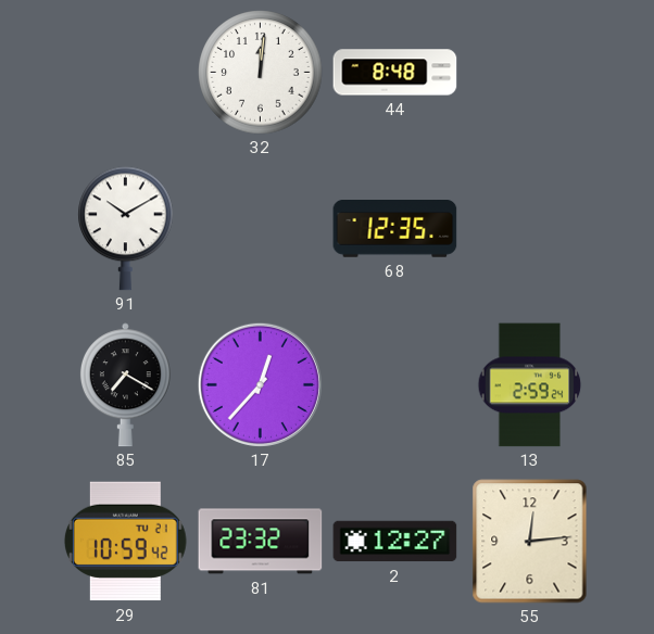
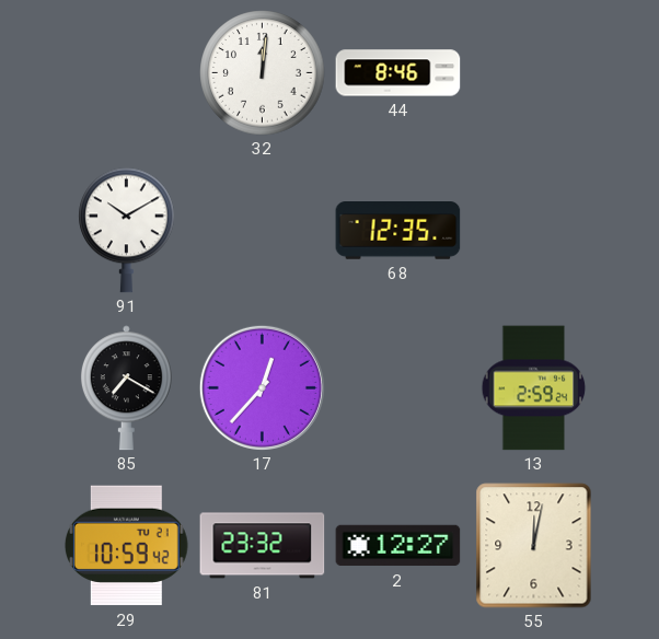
44: 8:48 -> 8:46 (398, 73)
55: 12:14 -> 12:02 (534, 546)
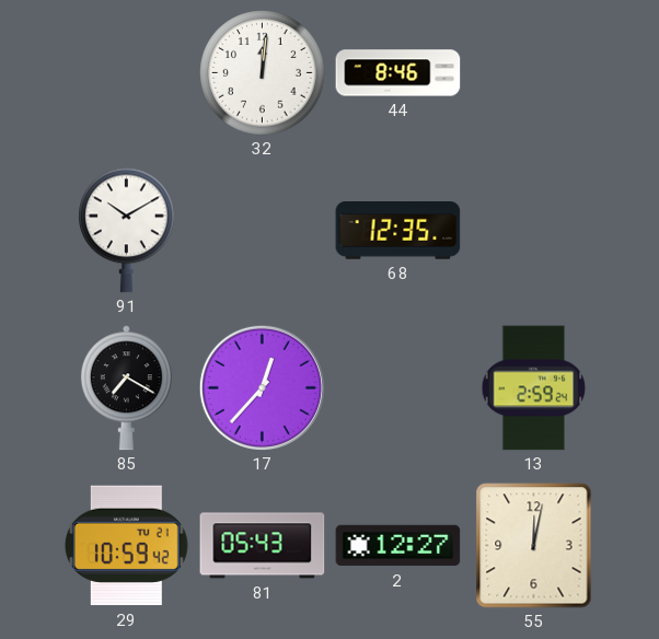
81: 23:32 -> 05:43 (263, 546)
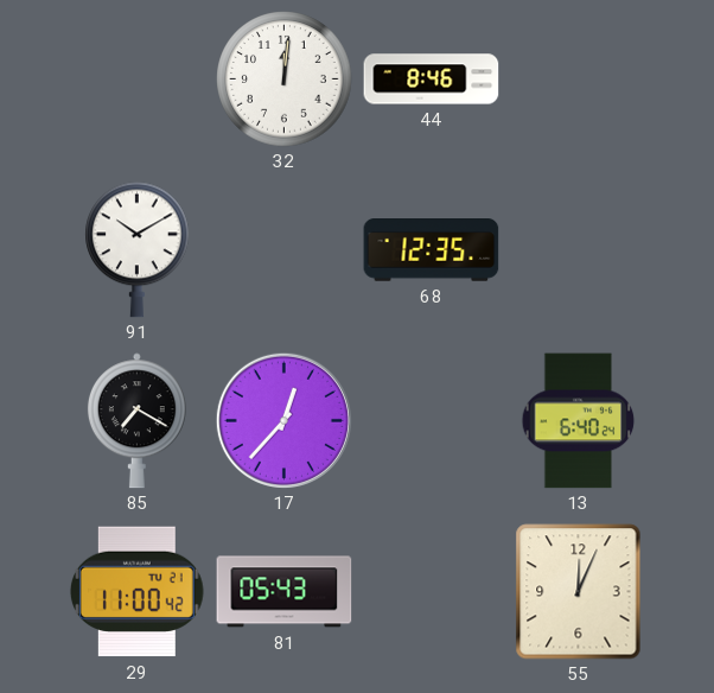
13: 2:59 -> 6:40 (579, 421)
29: 10:59 -> 11:00 (136, 592)
2: 12:27 -> none (398, 546)
55: 12:02 -> 12:04 (579, 592)
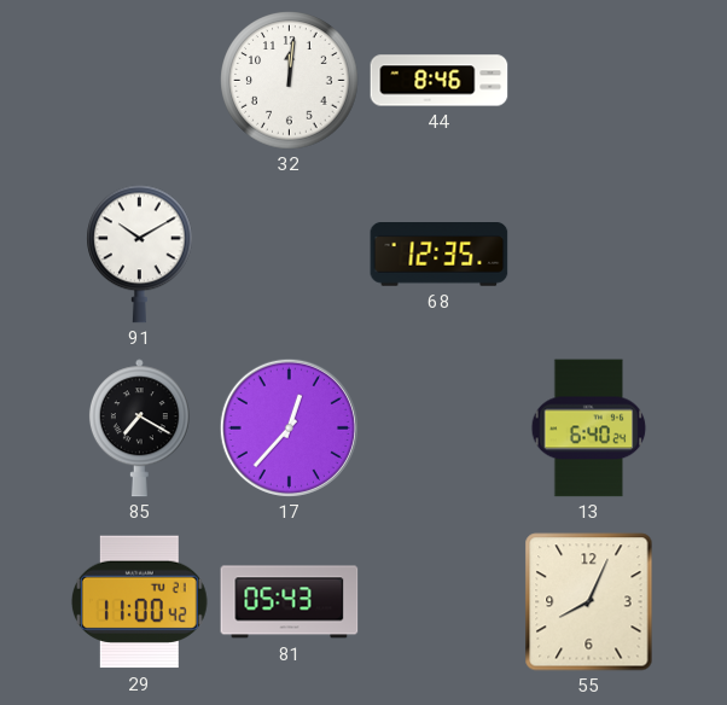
55: 12:04 -> 8:04 (589, 602)
